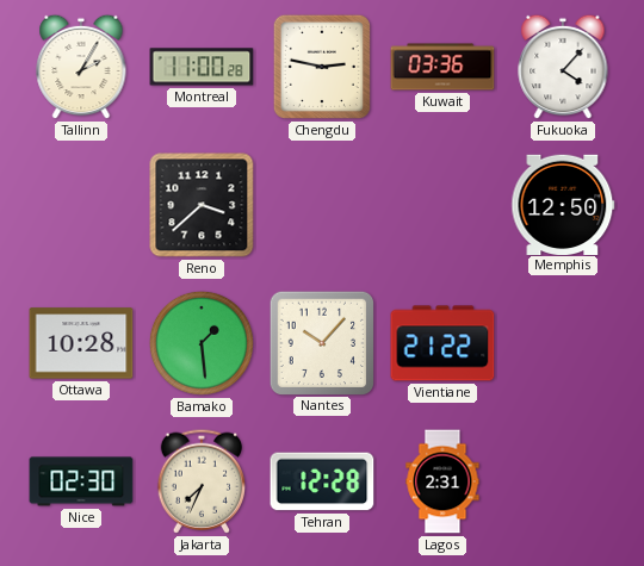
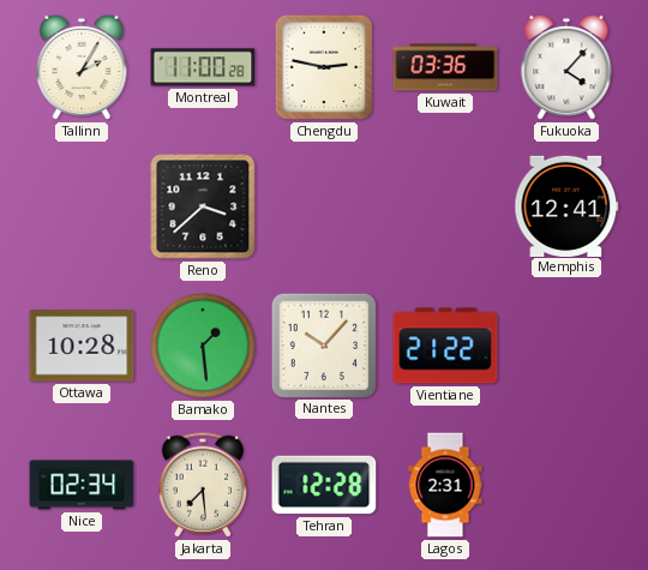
Memphis: 12:50 -> 12:41 (566, 205)
Nice: 02:30 -> 02:34 (82, 485)
Jakarta: 7:34 -> 7:29 (202, 485)
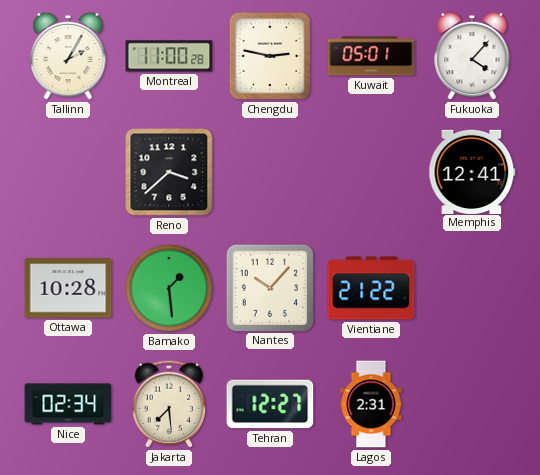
Kuwait: 03:36 -> 05:01 (371, 56)
Tehran: 12:28 -> 12:27 (270, 404)
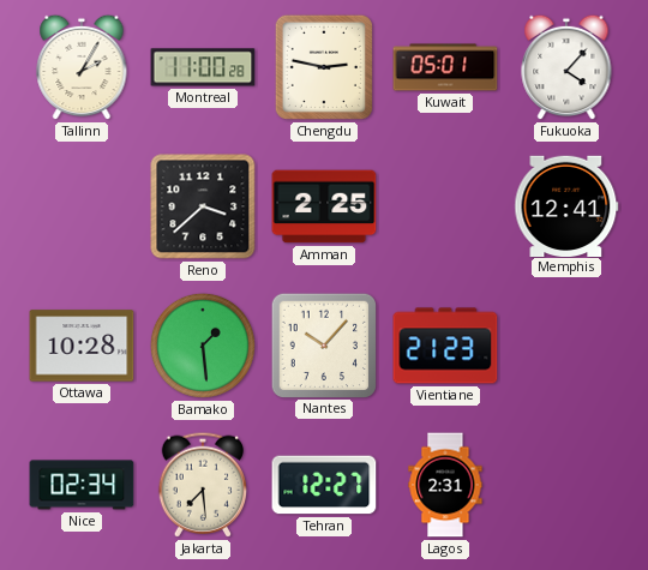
Amman: none -> 2:25 (324, 206)
Vientiane: 21:22 -> 21:23 (445, 346)
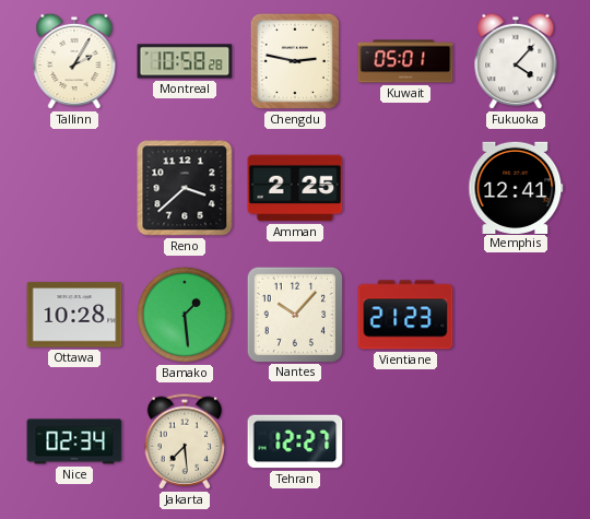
Montreal: 11:00 -> 10:58 (185, 61)
Lagos: 2:31 -> none (445, 485)
